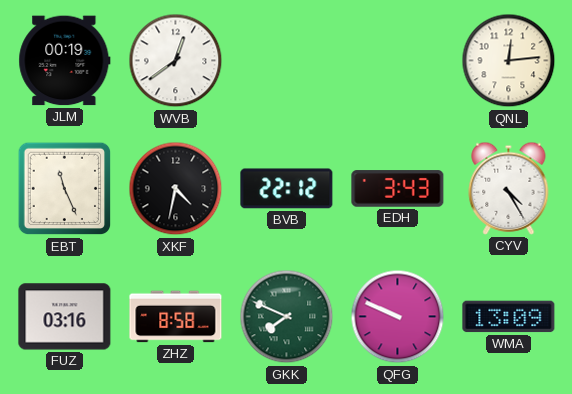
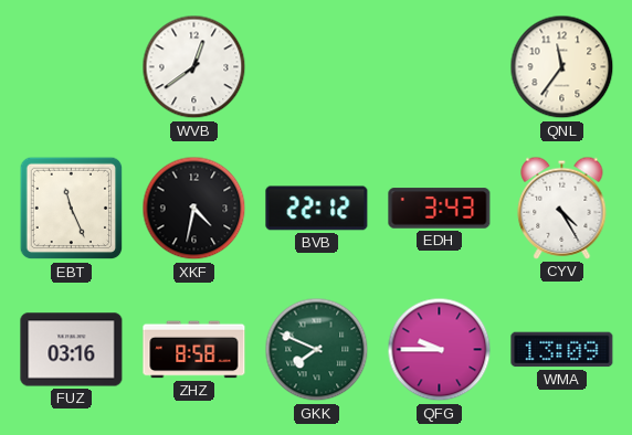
JLM: 00:19 -> none (65, 61)
QNL: 12:14 -> 11:36 (562, 67)
QFG: 9:49 -> 9:45 (440, 350)
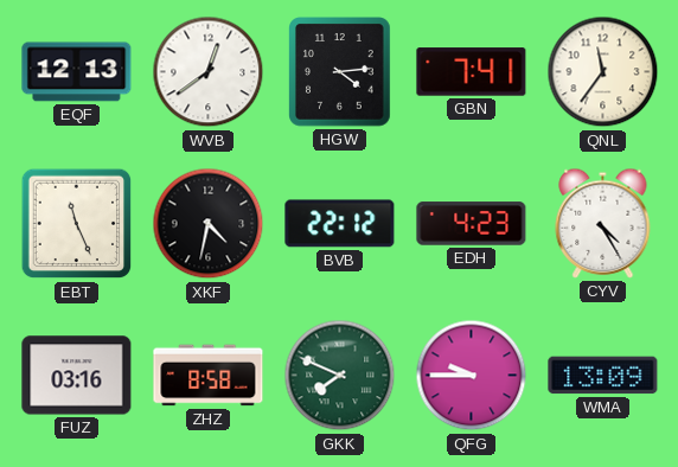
EQF: none -> 12:13 (77, 72)
HGW: none -> 4:14 (340, 72)
GBN: none -> 7:41 (472, 72)
EDH: 3:43 -> 4:23 (472, 224)
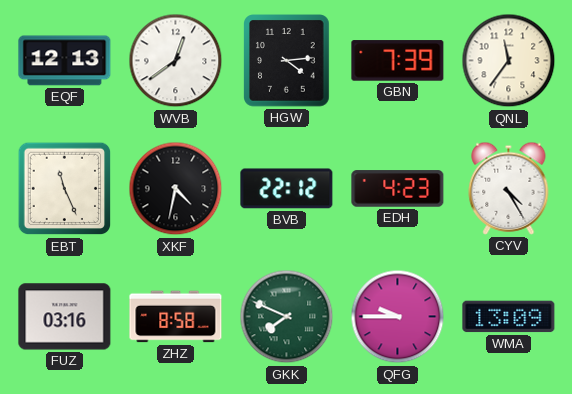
GBN: 7:41 -> 7:39 (398, 61)
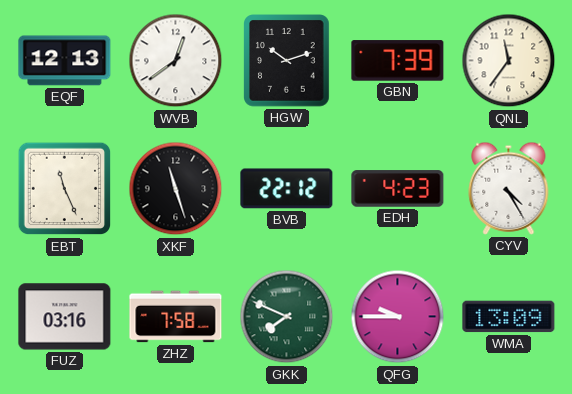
HGW: 4:14 -> 10:12 (287, 61)
XKF: 4:32 -> 11:27 (176, 189)
ZHZ: 8:58 -> 7:58 (176, 317)
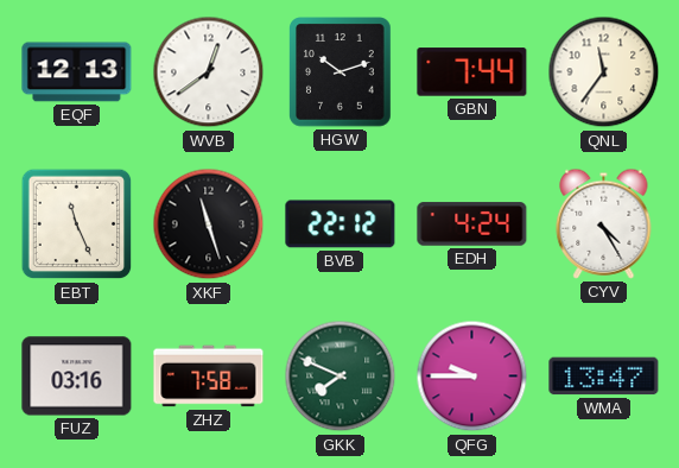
GBN: 7:39 -> 7:44 (472, 72)
EDH: 4:23 -> 4:24 (472, 224)
WMA: 13:09 -> 13:47 (604, 377)
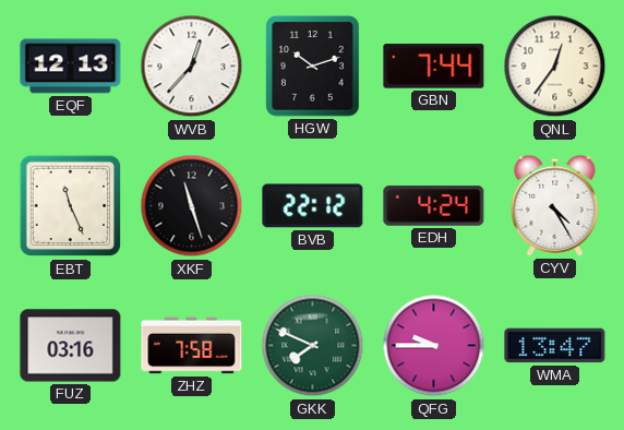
WVB: 12:39 -> 12:37 (192, 67)
QNL: 11:36 -> 12:36 (555, 67)
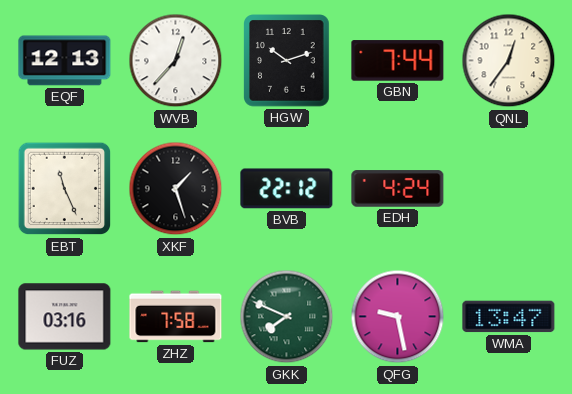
XKF: 11:27 -> 1:27 (176, 189)
CYV: 4:25 -> none (555, 205)
QFG: 9:45 -> 9:28 (398, 317)
